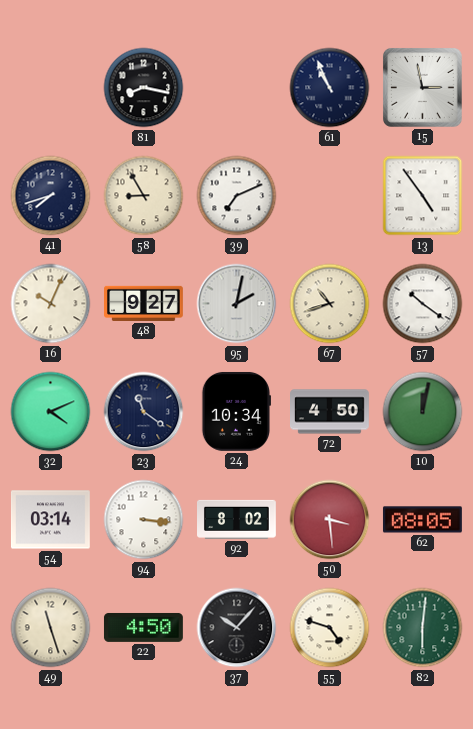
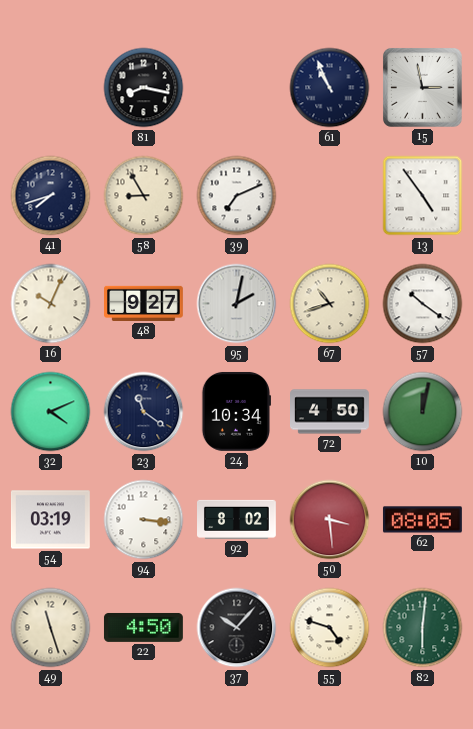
54: 03:14 -> 03:19 (50, 520)
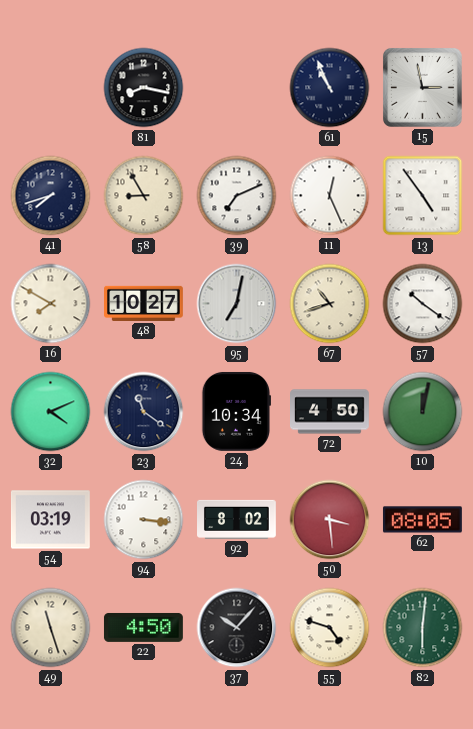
11: none -> 12:26 (330, 196)
16: 10:04 -> 7:50 (51, 304)
48: 9:27 -> 10:27 (144, 303)
95: 2:02 -> 7:02 (237, 304)
